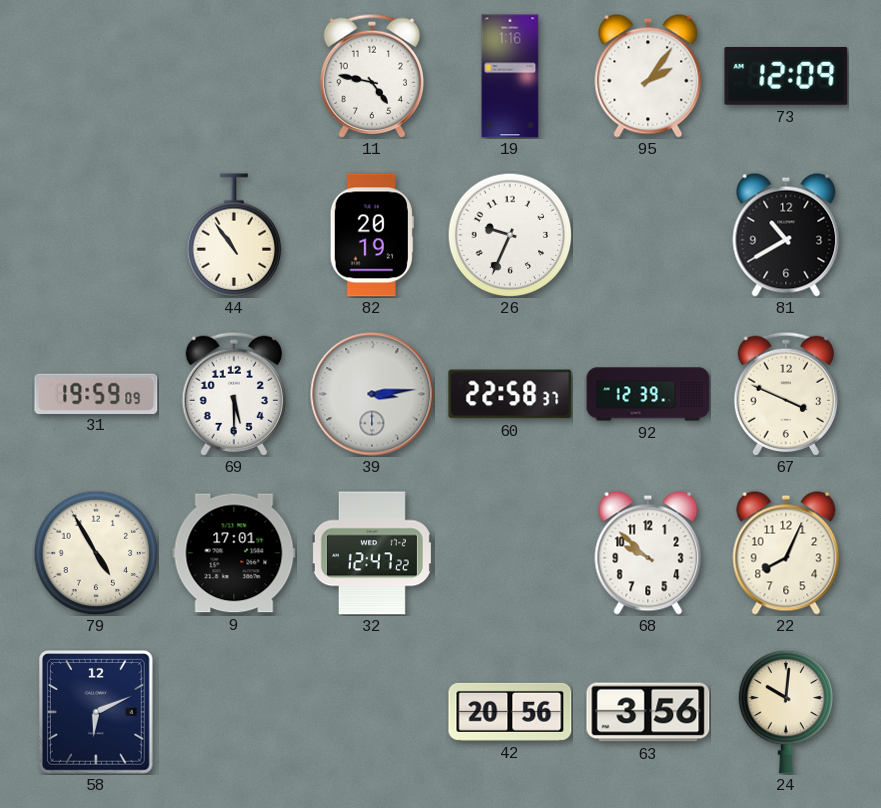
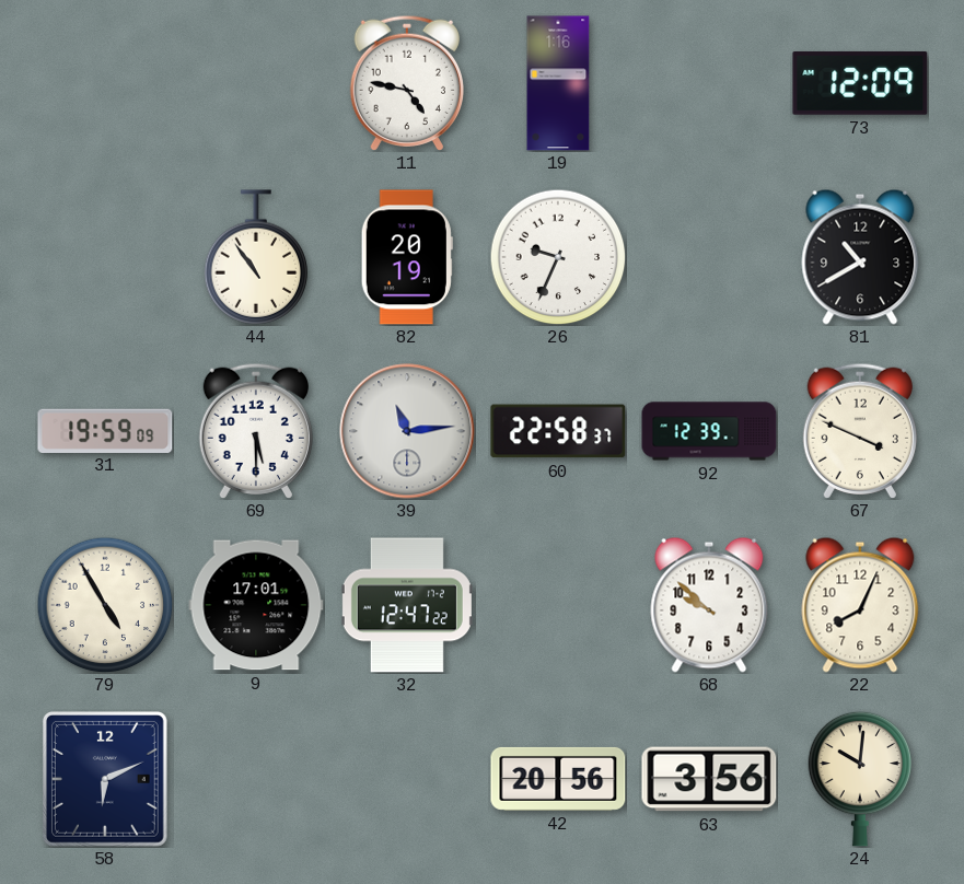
95: 2:06 -> none (648, 76)
39: 3:14 -> 11:14 (407, 431)
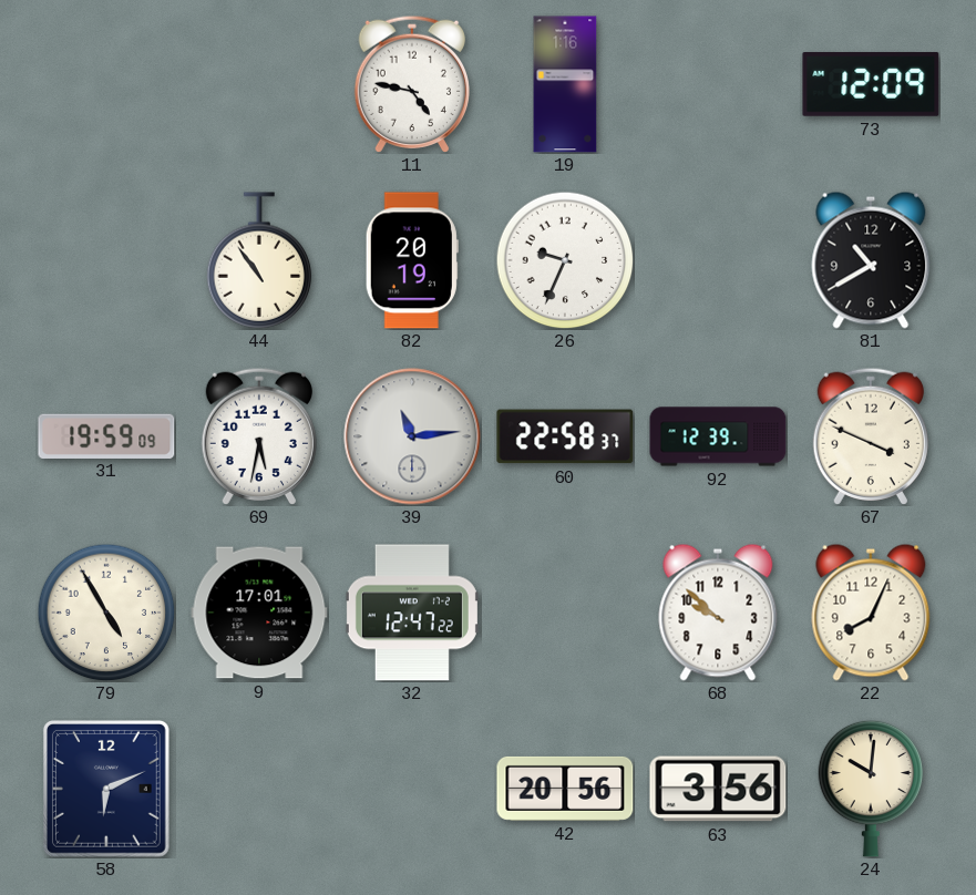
69: 5:30 -> 5:32 (258, 436)
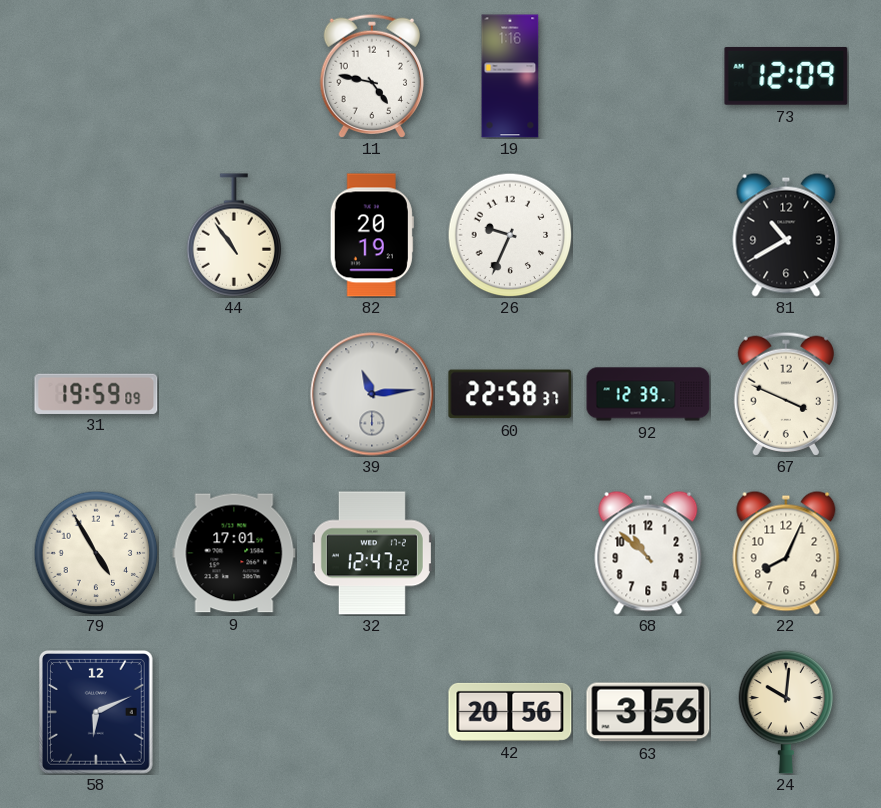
69: 5:32 -> none (258, 436)
68: 9:52 -> 10:52 (648, 553)
